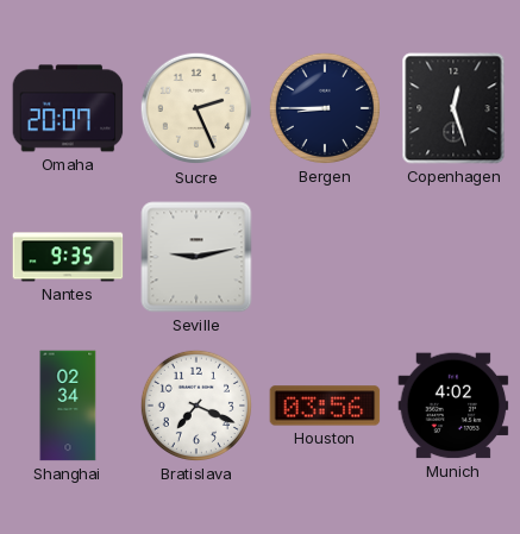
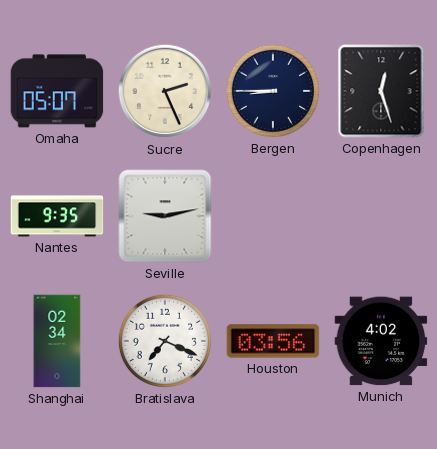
Omaha: 20:07 -> 05:07 (57, 91)
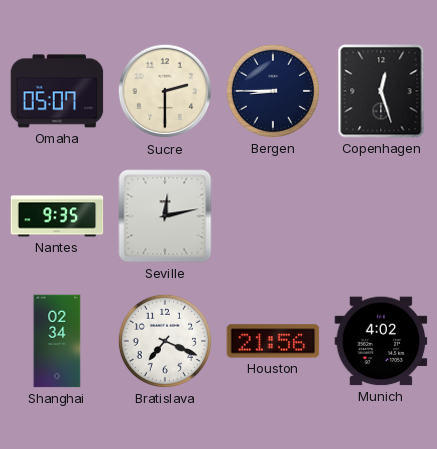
Sucre: 2:26 -> 2:30 (165, 91)
Seville: 9:13 -> 12:13 (165, 216)
Houston: 03:56 -> 21:56 (273, 341)
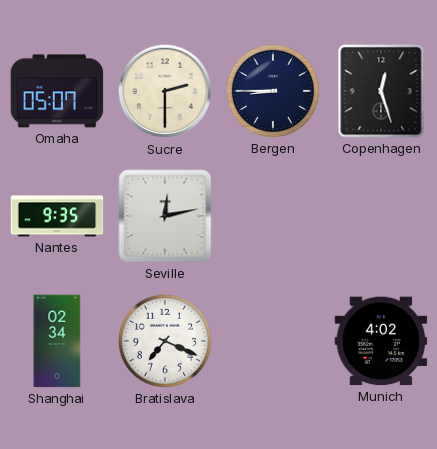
Houston: 21:56 -> none (273, 341)
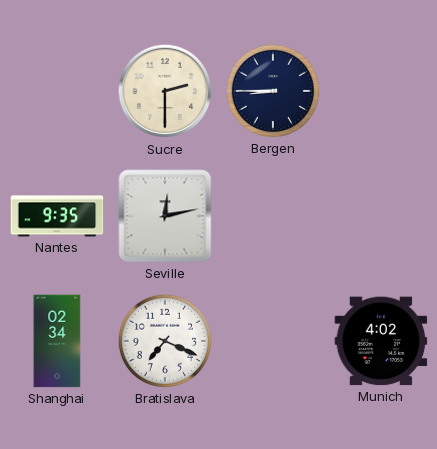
Omaha: 05:07 -> none (57, 91)
Copenhagen: 12:27 -> none (381, 91)
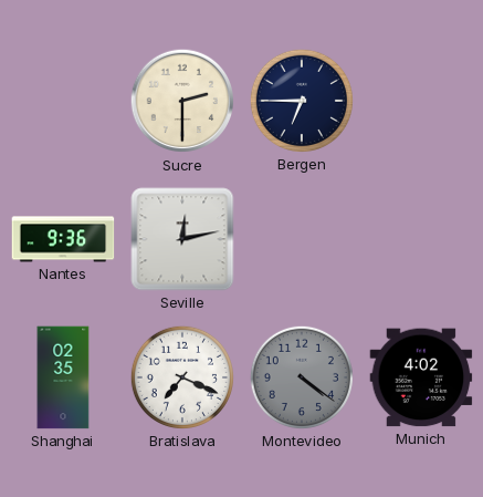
Bergen: 8:45 -> 6:45 (302, 101)
Nantes: 9:35 -> 9:36 (63, 239)
Shanghai: 02:34 -> 02:35 (63, 377)
Montevideo: none -> 4:21 (302, 377)
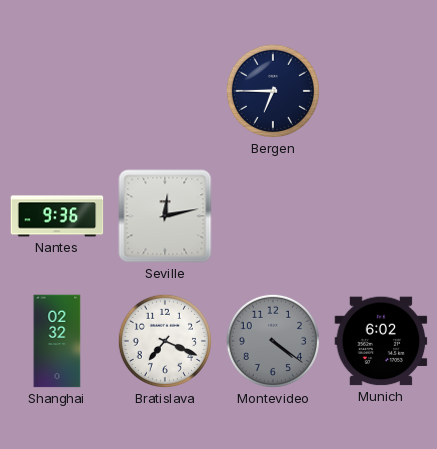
Sucre: 2:30 -> none (182, 101)
Shanghai: 02:35 -> 02:32 (57, 341)
Munich: 4:02 -> 6:02 (381, 341)
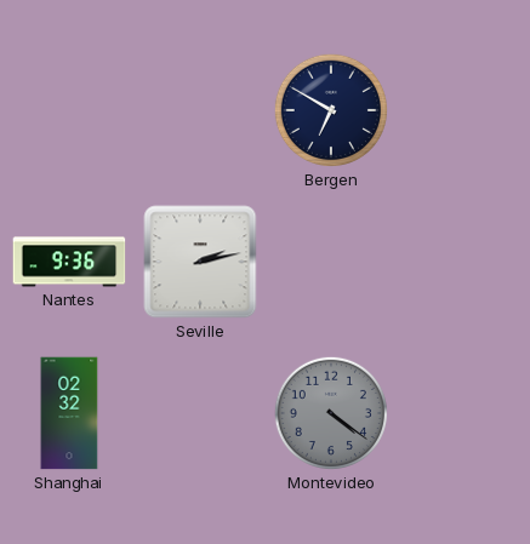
Bergen: 6:45 -> 6:50 (331, 110)
Seville: 12:13 -> 2:13 (200, 262)
Bratislava: 7:19 -> none (165, 341)
Munich: 6:02 -> none (381, 341)
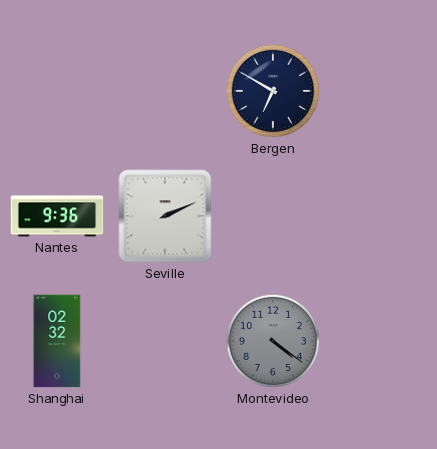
Seville: 2:13 -> 2:11 (165, 216)
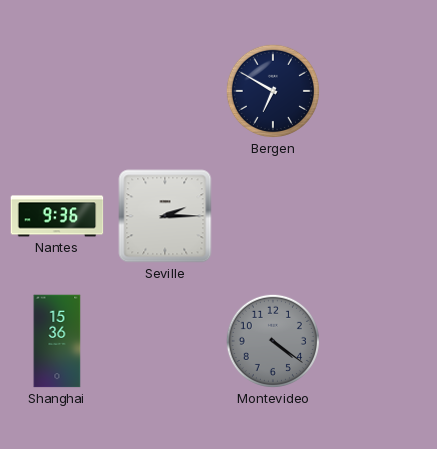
Seville: 2:11 -> 2:15 (165, 216)
Shanghai: 02:32 -> 15:36 (57, 341)
